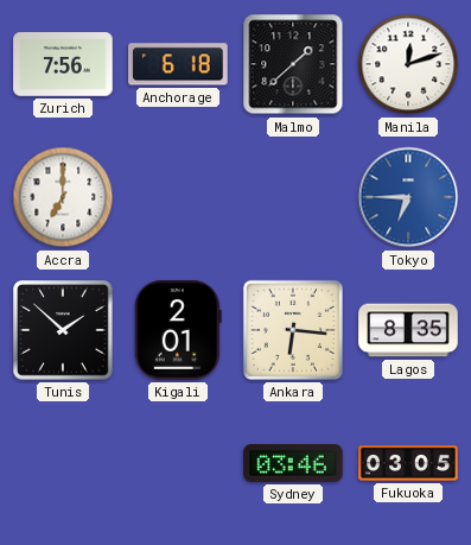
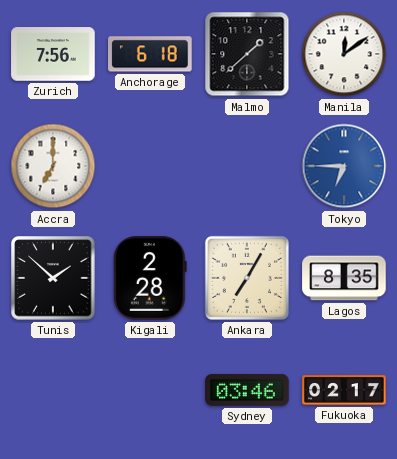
Manila: 12:12 -> 12:09 (344, 54)
Kigali: 2:01 -> 2:28 (150, 278)
Ankara: 6:16 -> 7:05 (247, 278)
Fukuoka: 03:05 -> 02:17 (344, 390)
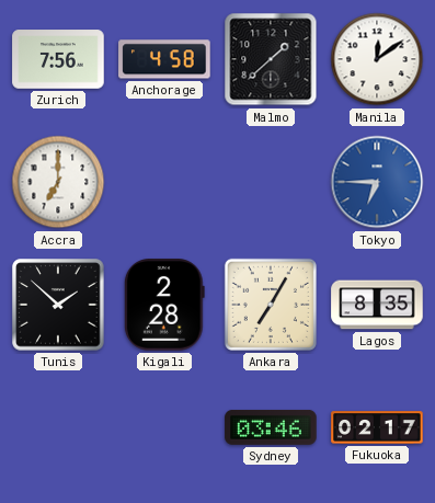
Anchorage: 6:18 -> 4:58 (164, 59)
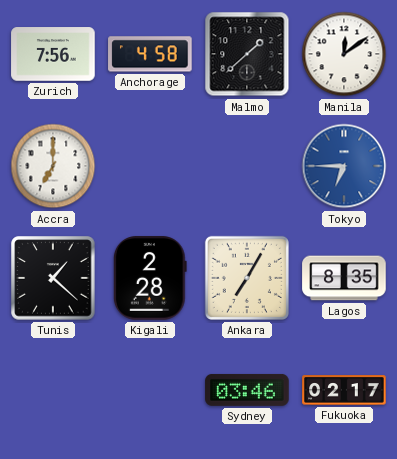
Tunis: 1:52 -> 1:22 (53, 278)
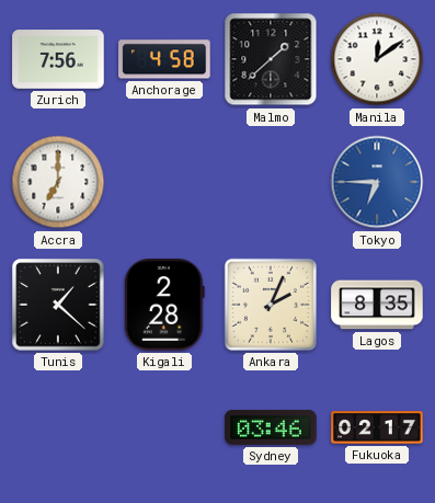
Ankara: 7:05 -> 2:04 (271, 305)
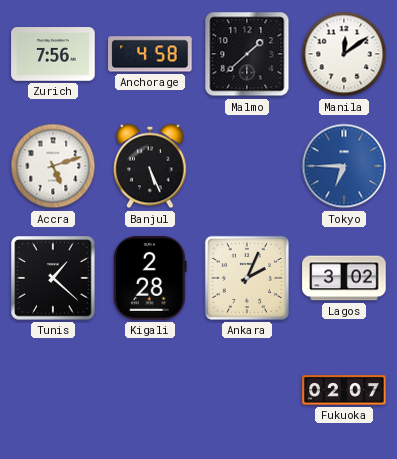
Accra: 7:00 -> 5:12 (53, 166)
Banjul: none -> 5:26 (150, 166)
Lagos: 8:35 -> 3:02 (344, 278)
Sydney: 03:46 -> none (271, 427)
Fukuoka: 02:17 -> 02:07 (344, 390)
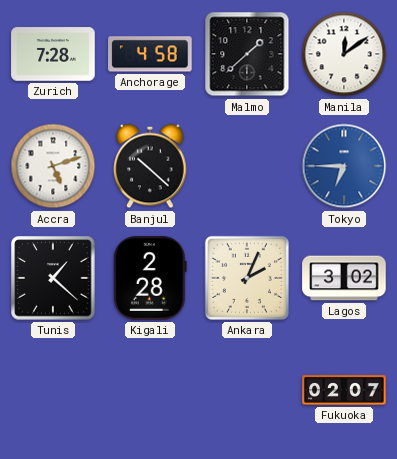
Zurich: 7:56 -> 7:28 (53, 54)
Banjul: 5:26 -> 10:22 (150, 166)
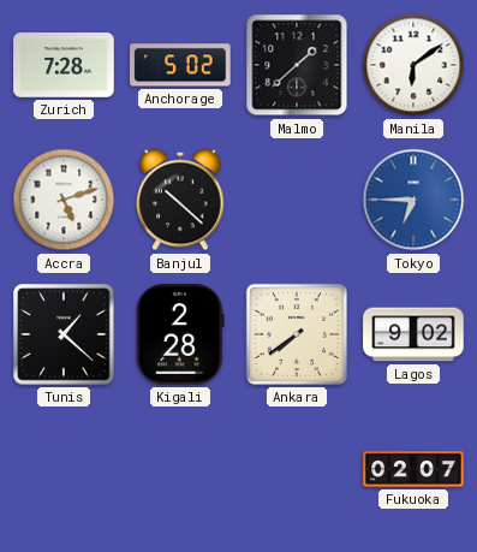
Anchorage: 4:58 -> 5:02 (180, 65)
Manila: 12:09 -> 6:09 (413, 65)
Ankara: 2:04 -> 7:39 (297, 334)
Lagos: 3:02 -> 9:02 (413, 334)
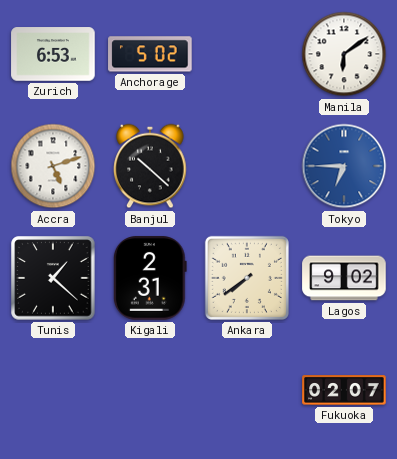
Zurich: 7:28 -> 6:53 (53, 54)
Malmo: 1:38 -> none (297, 65)
Kigali: 2:28 -> 2:31 (150, 278)
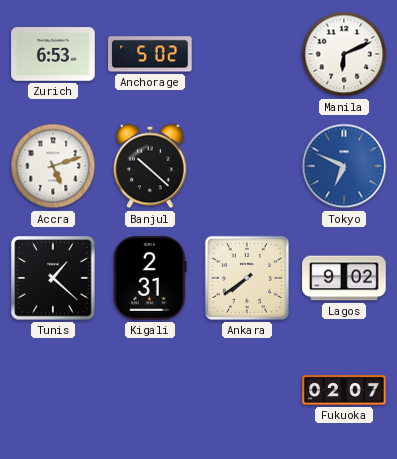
Manila: 6:09 -> 6:11 (344, 54)
Tokyo: 6:45 -> 6:49 (344, 166)
